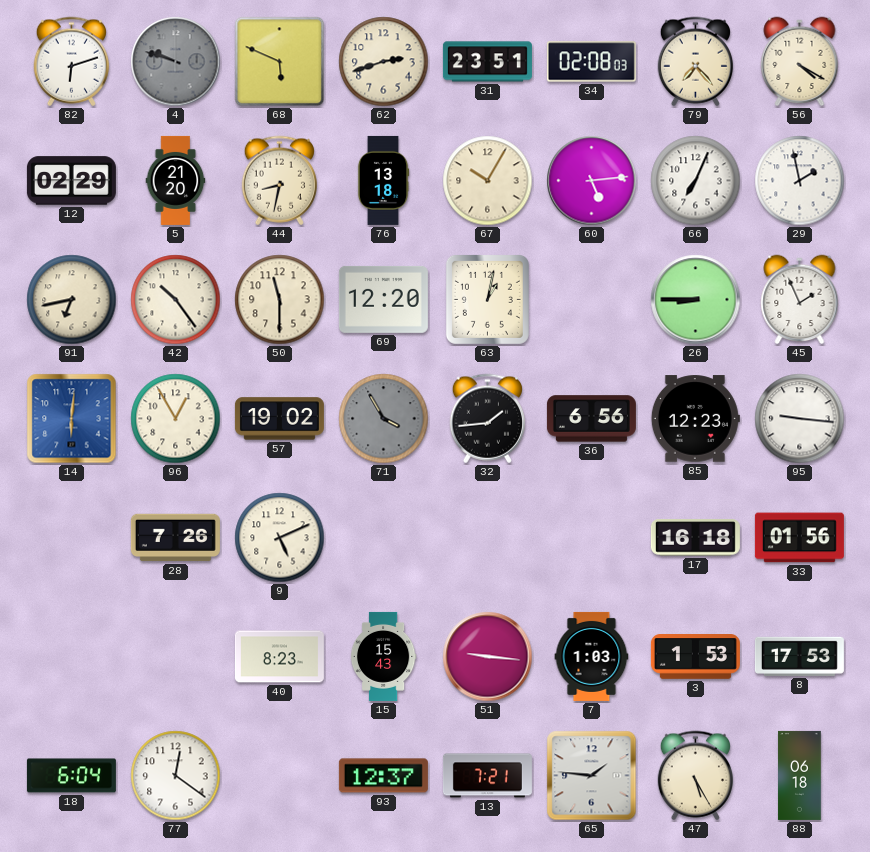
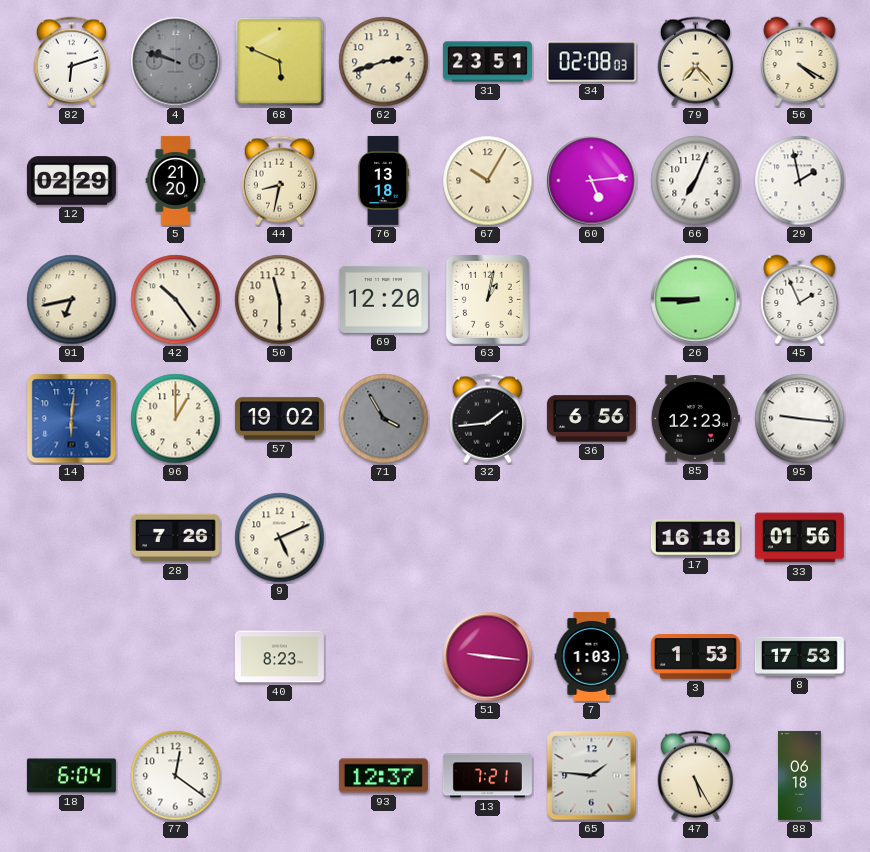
96: 12:55 -> 1:00 (176, 419)
15: 15:43 -> none (383, 656)
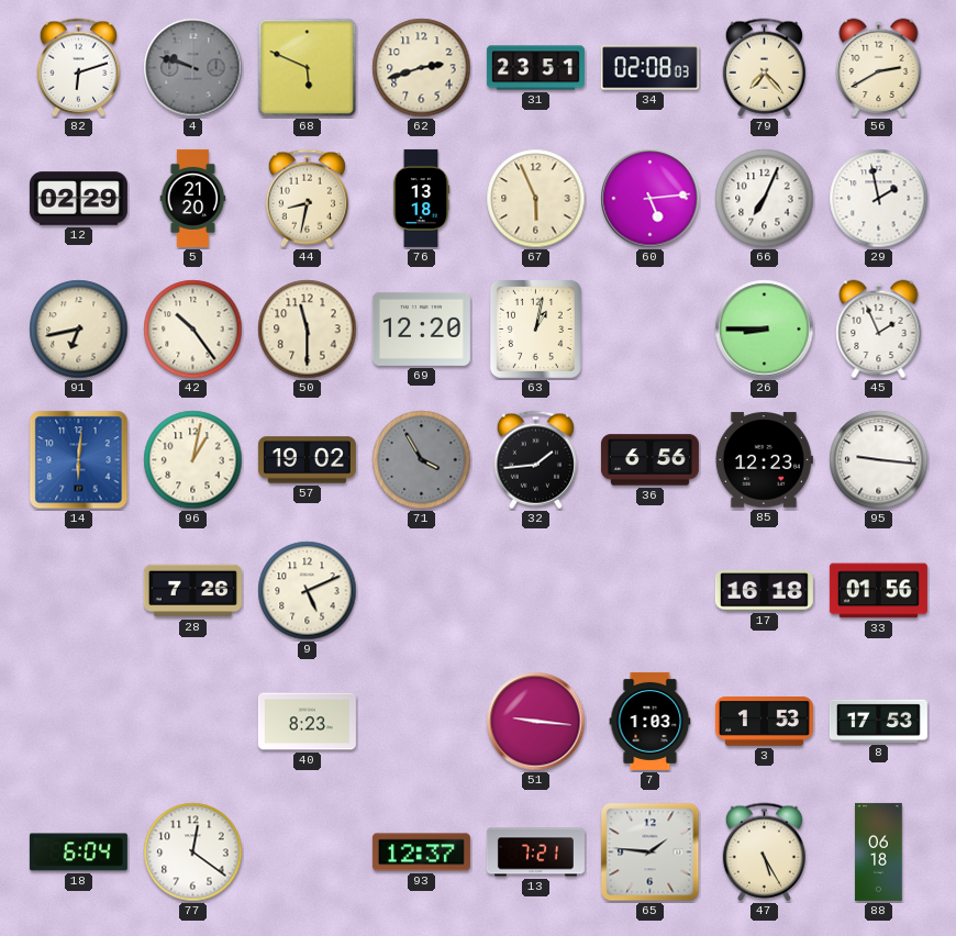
56: 4:20 -> 2:40 (879, 68)
67: 10:05 -> 5:56 (536, 199)
96: 1:00 -> 1:02 (193, 460)
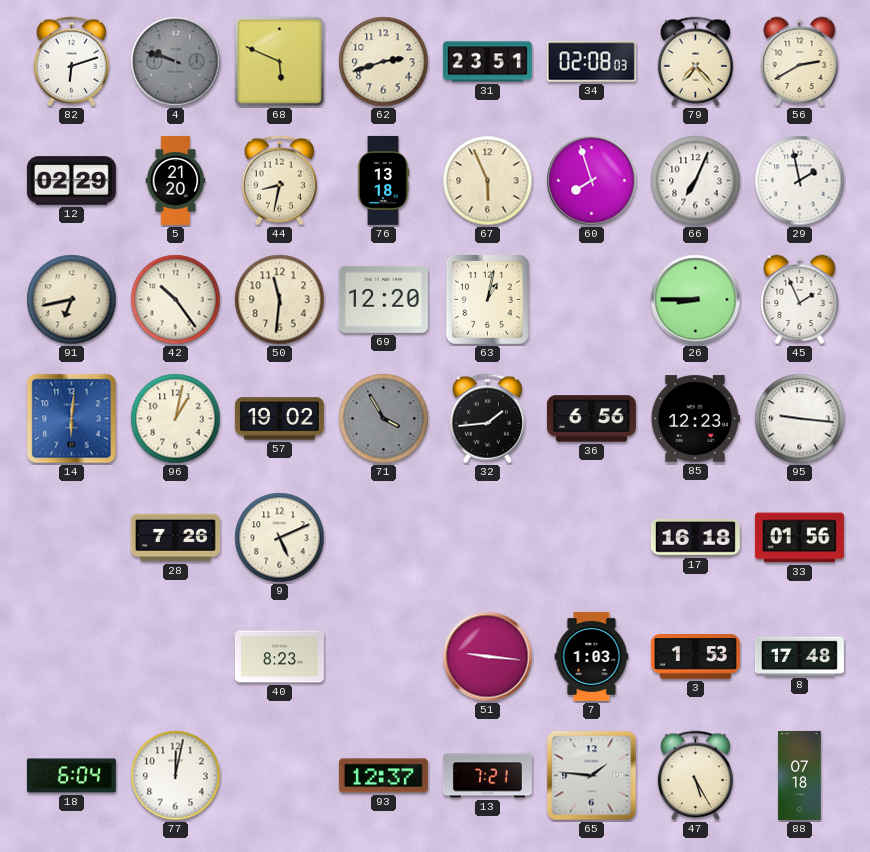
60: 5:14 -> 7:57 (592, 181)
50: 11:30 -> 11:31 (280, 300)
8: 17:53 -> 17:48 (799, 656)
77: 12:21 -> 12:02 (176, 776)
88: 06:18 -> 07:18 (800, 775)
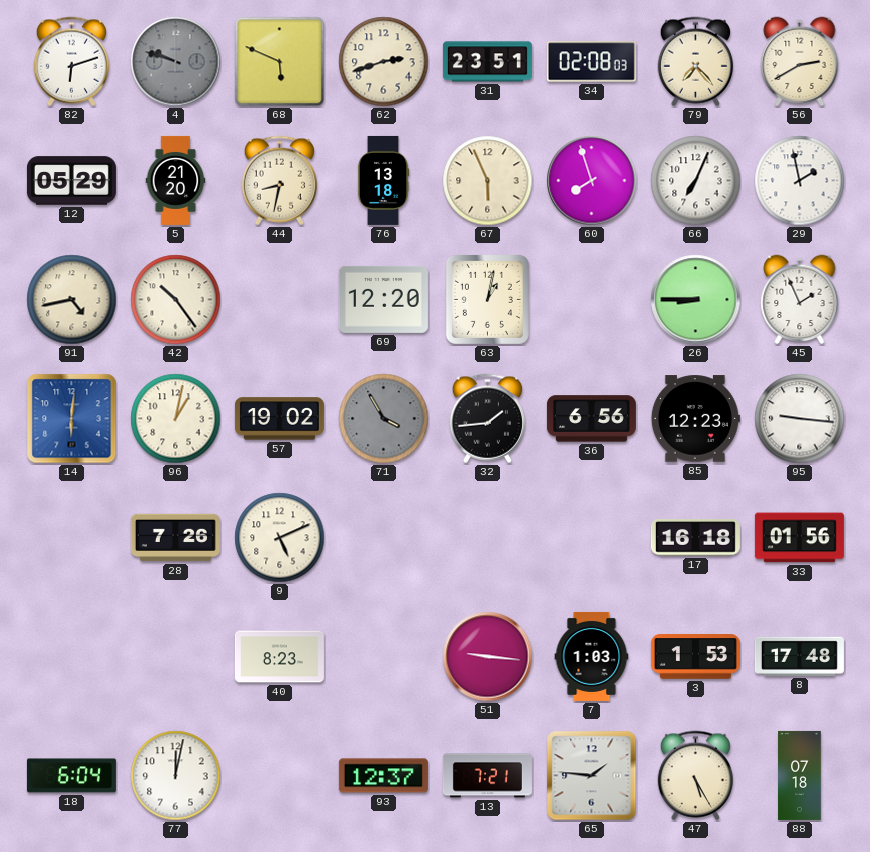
12: 02:29 -> 05:29 (71, 181)
91: 6:43 -> 4:43 (72, 300)
50: 11:31 -> none (280, 300)
